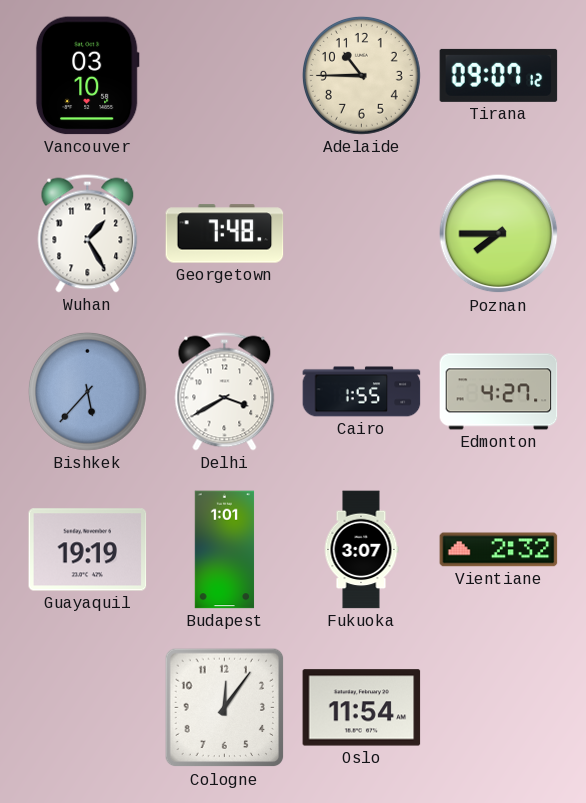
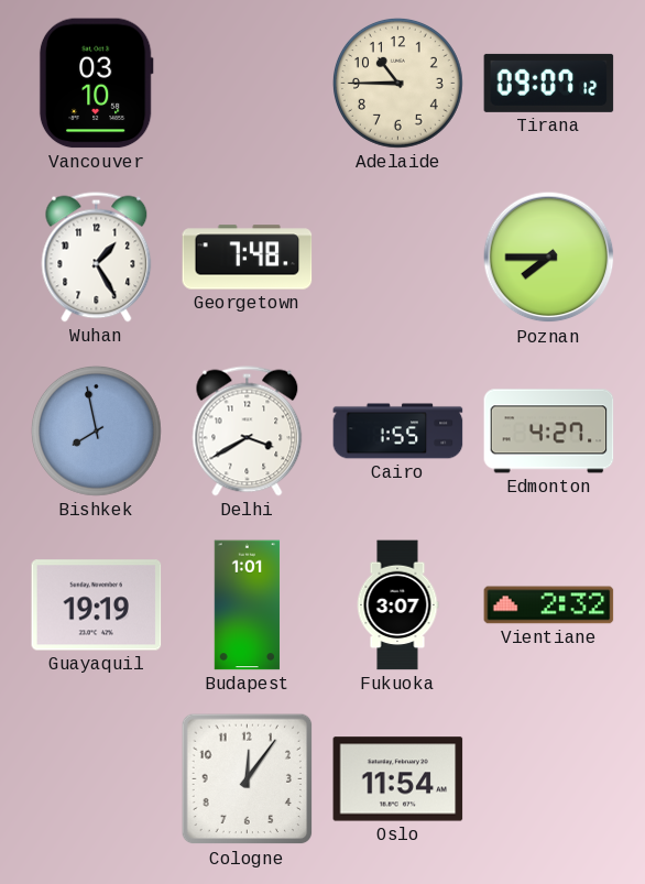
Bishkek: 5:37 -> 7:58 (96, 430)
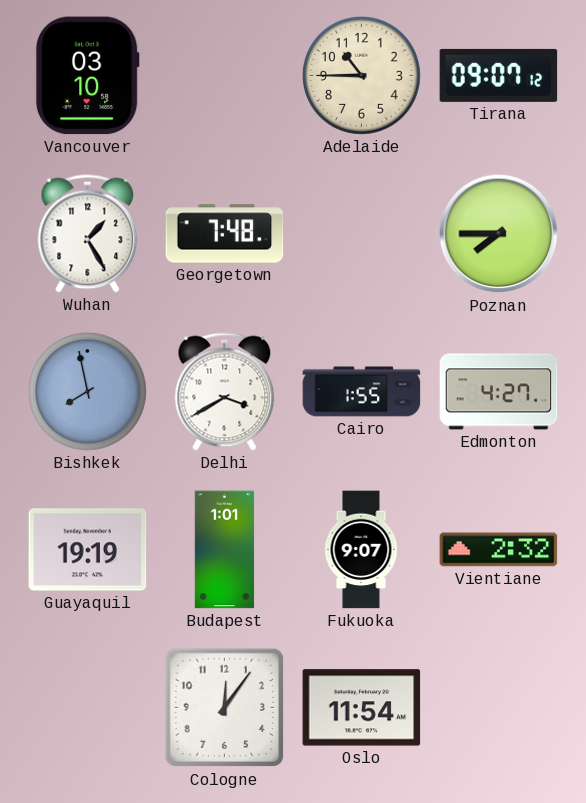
Fukuoka: 3:07 -> 9:07 (361, 550)
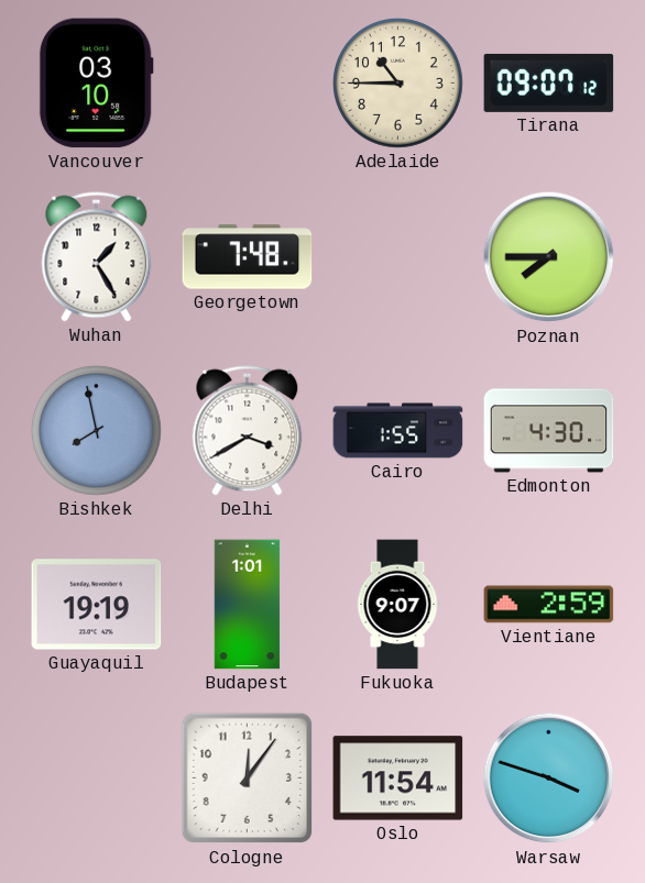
Edmonton: 4:27 -> 4:30 (549, 431)
Vientiane: 2:32 -> 2:59 (549, 605)
Warsaw: none -> 3:48 (549, 779)
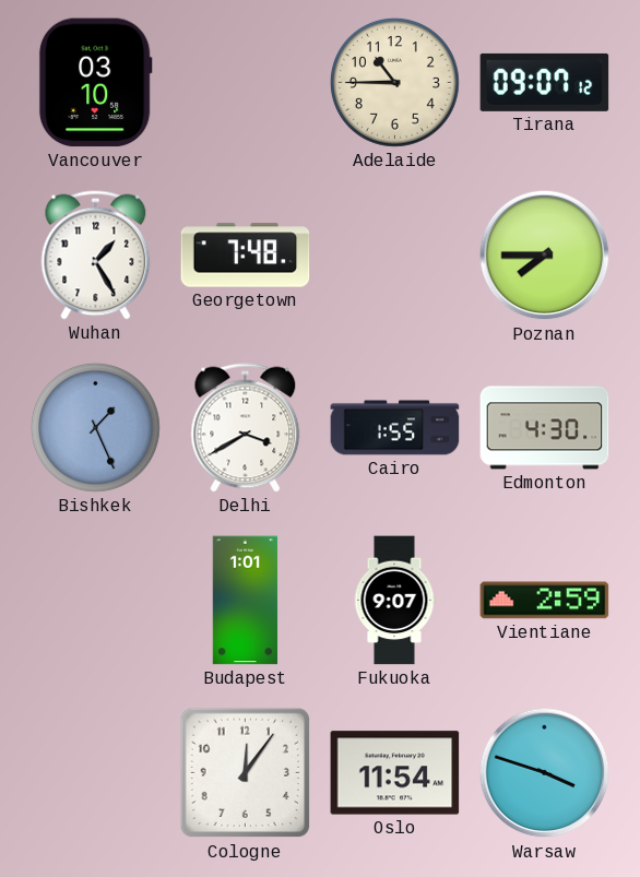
Bishkek: 7:58 -> 1:26 (95, 427)
Guayaquil: 19:19 -> none (97, 605)
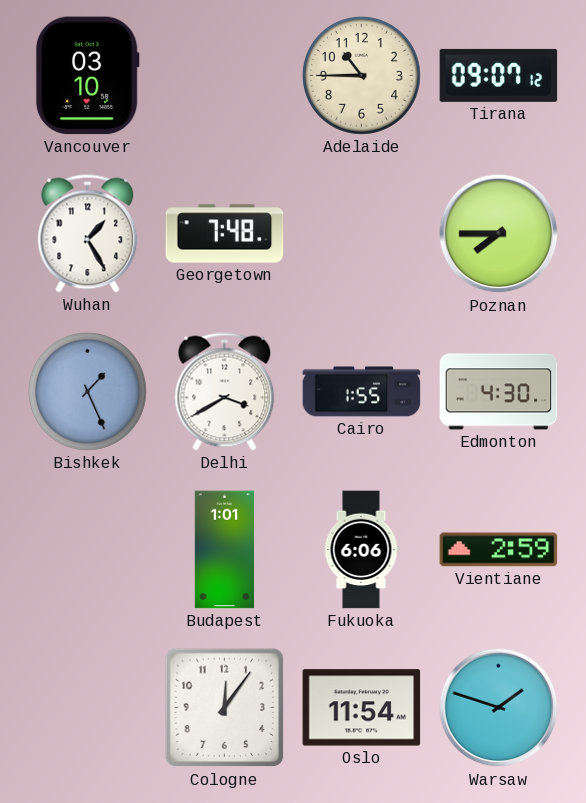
Fukuoka: 9:07 -> 6:06 (361, 550)
Warsaw: 3:48 -> 1:48 (499, 708)
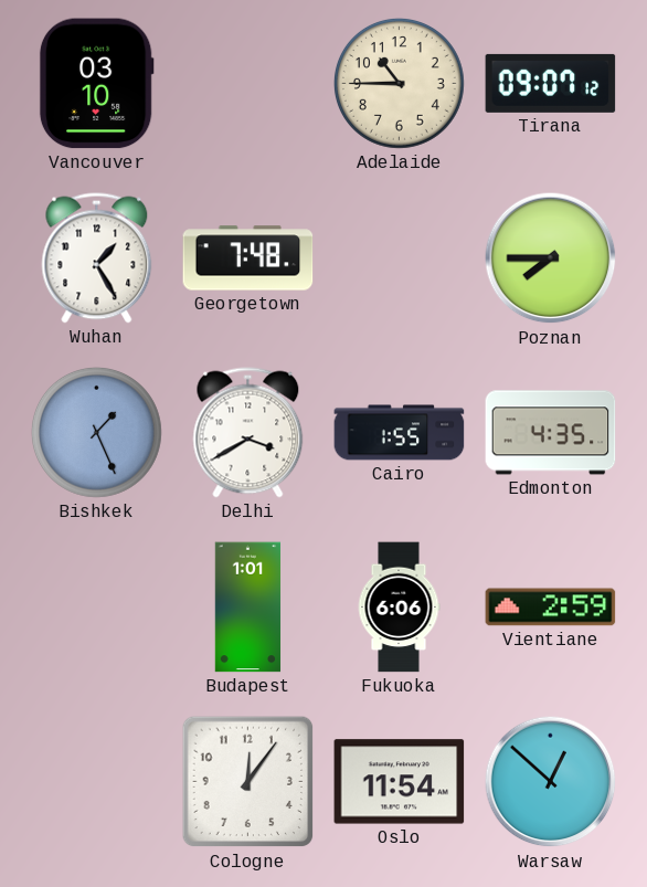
Edmonton: 4:30 -> 4:35 (551, 433)
Warsaw: 1:48 -> 12:52 (551, 782)
